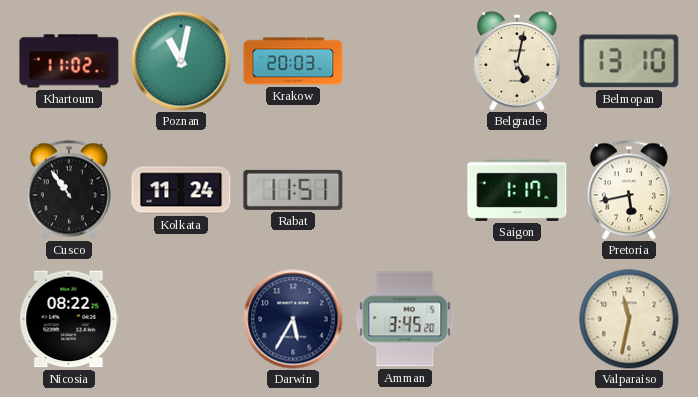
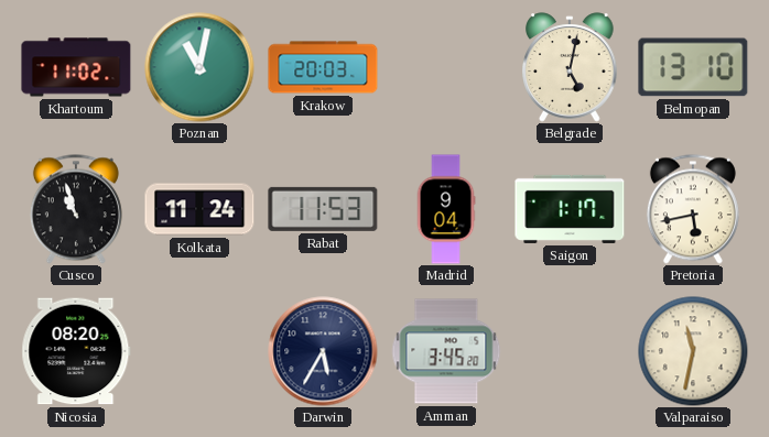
Cusco: 10:54 -> 10:57 (76, 209)
Rabat: 11:51 -> 11:53 (323, 209)
Madrid: none -> 9:04 (446, 209)
Nicosia: 08:22 -> 08:20 (76, 351)
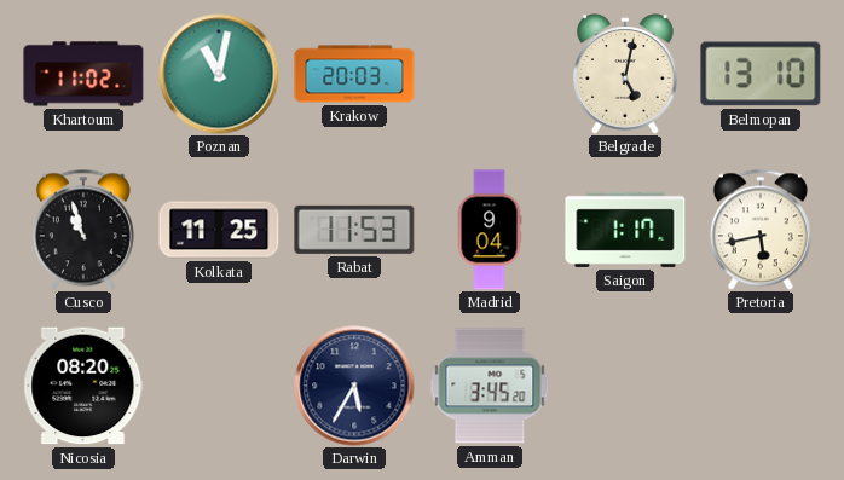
Kolkata: 11:24 -> 11:25 (219, 230)
Valparaiso: 11:32 -> none (693, 351)
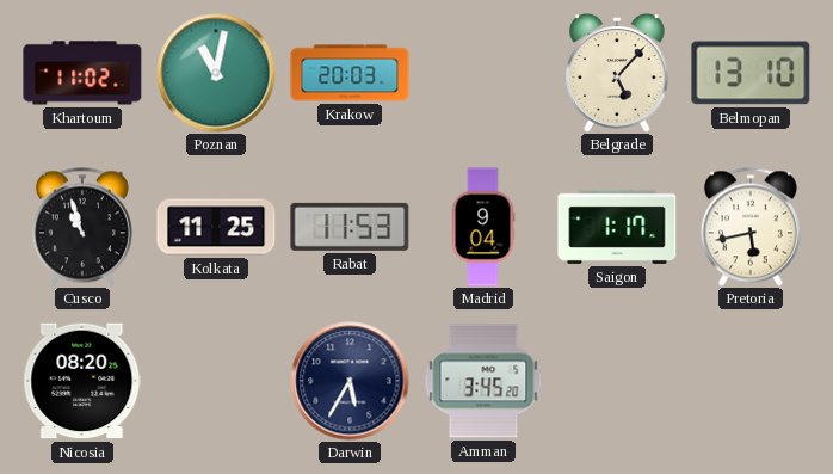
Belgrade: 5:02 -> 5:07 (617, 73)
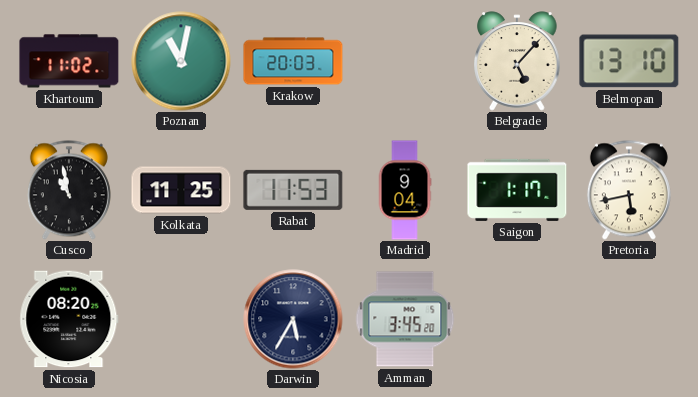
Cusco: 10:57 -> 10:58 (69, 190)
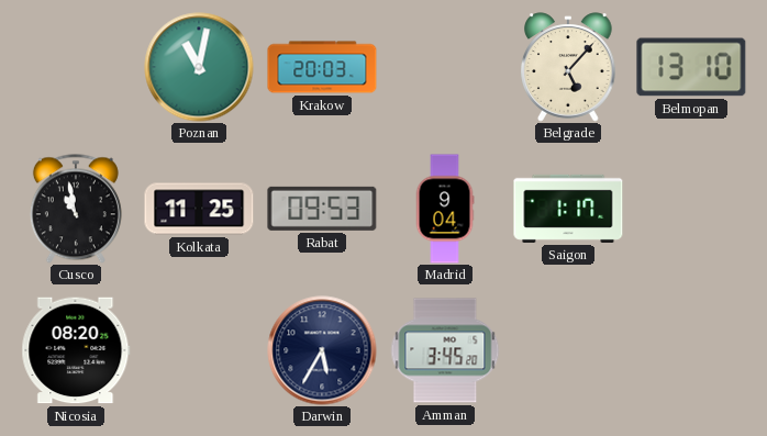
Khartoum: 11:02 -> none (69, 61)
Rabat: 11:53 -> 09:53 (322, 209)
Pretoria: 5:43 -> none (629, 190)
